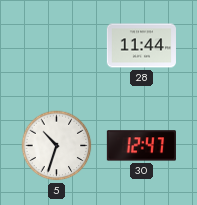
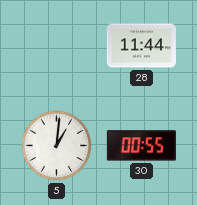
5: 10:33 -> 1:01 (57, 146)
30: 12:47 -> 00:55 (141, 146)
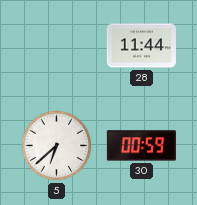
5: 1:01 -> 6:38 (57, 146)
30: 00:55 -> 00:59 (141, 146)
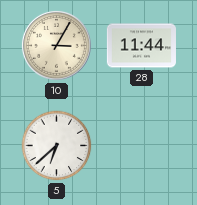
10: none -> 3:05 (56, 45)
30: 00:59 -> none (141, 146)
